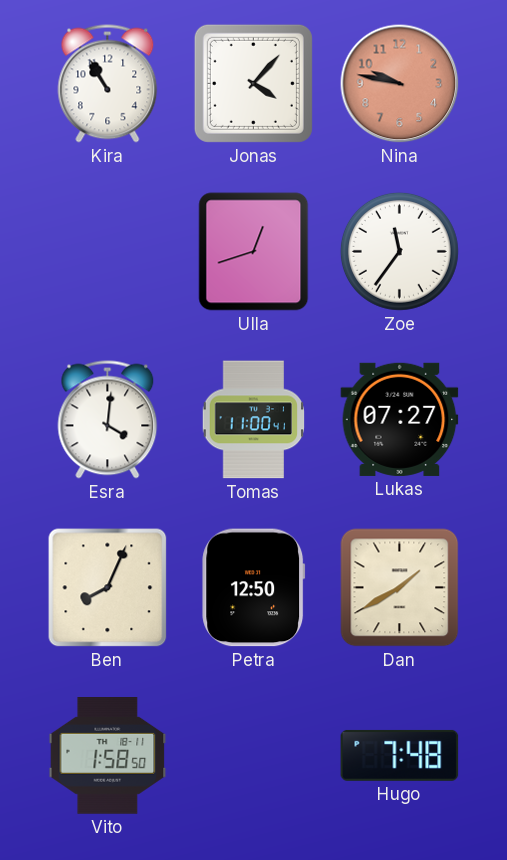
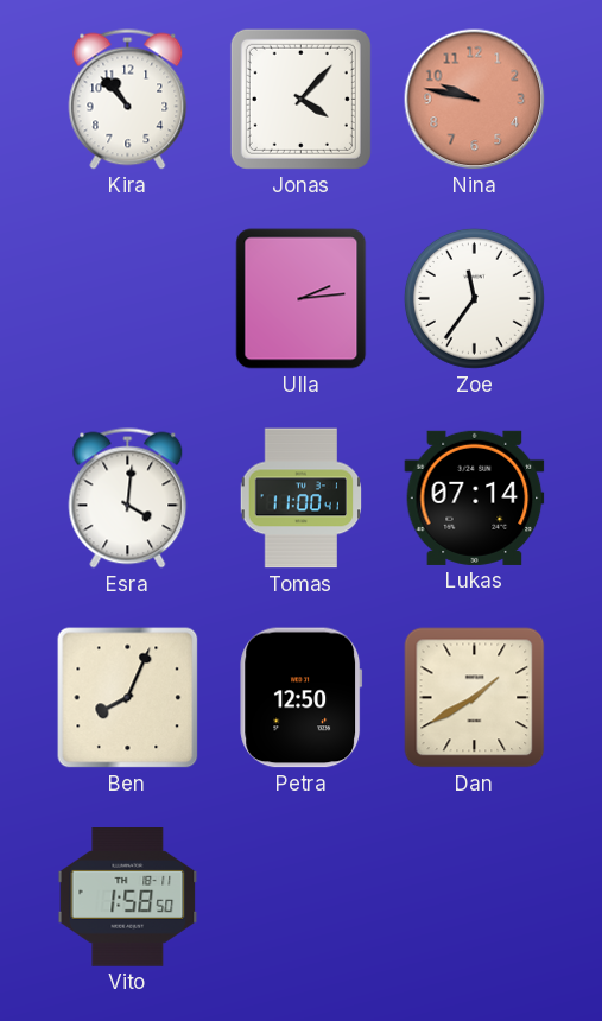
Kira: 10:55 -> 10:53 (128, 100)
Ulla: 12:42 -> 2:14 (302, 299)
Lukas: 07:27 -> 07:14 (475, 497)
Hugo: 7:48 -> none (400, 755)
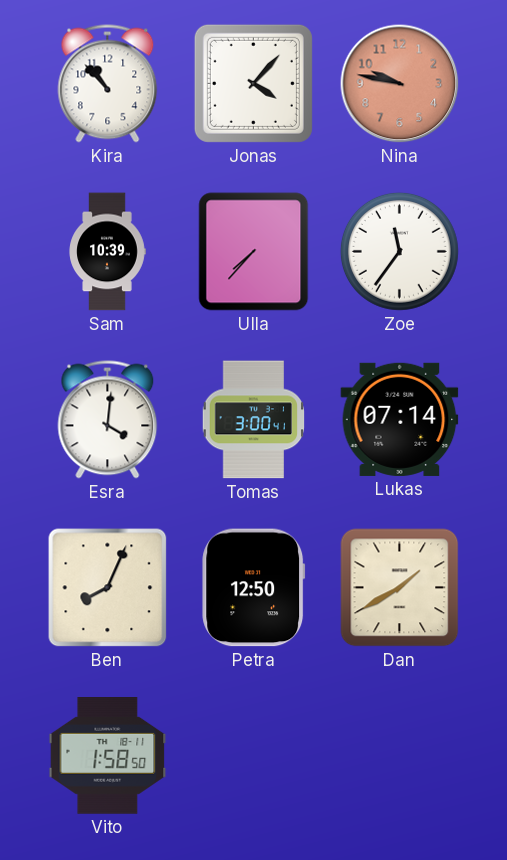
Sam: none -> 10:39 (107, 252)
Ulla: 2:14 -> 7:37 (254, 252)
Tomas: 11:00 -> 3:00 (254, 420)
